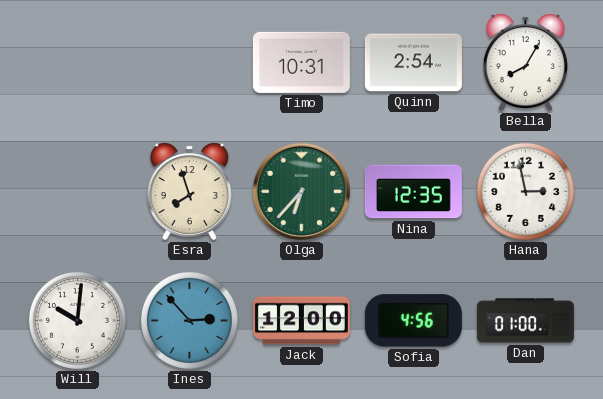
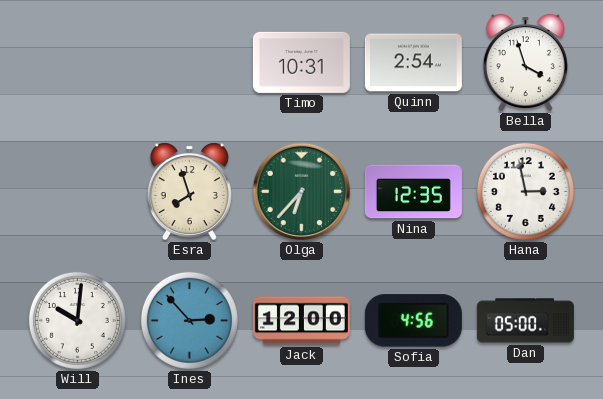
Bella: 8:05 -> 3:57 (525, 63)
Dan: 01:00 -> 05:00 (525, 321)
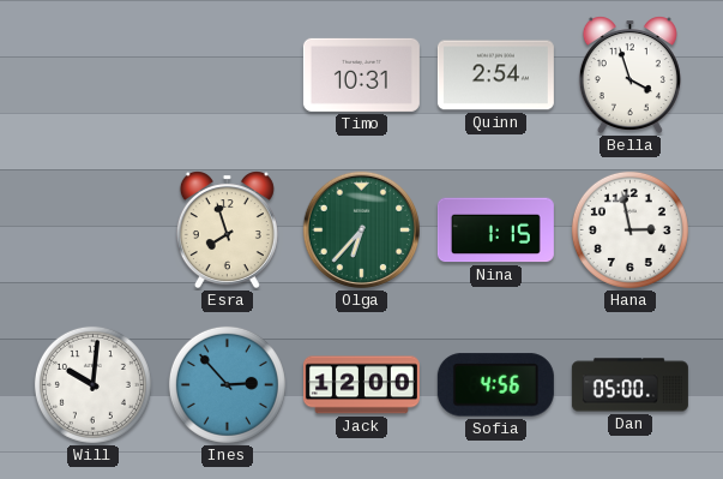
Nina: 12:35 -> 1:15 (495, 230)
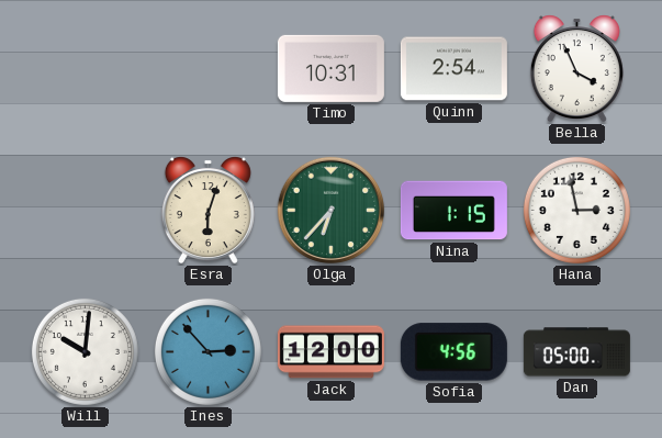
Bella: 3:57 -> 3:56 (576, 69)
Esra: 7:57 -> 6:03 (207, 211)
